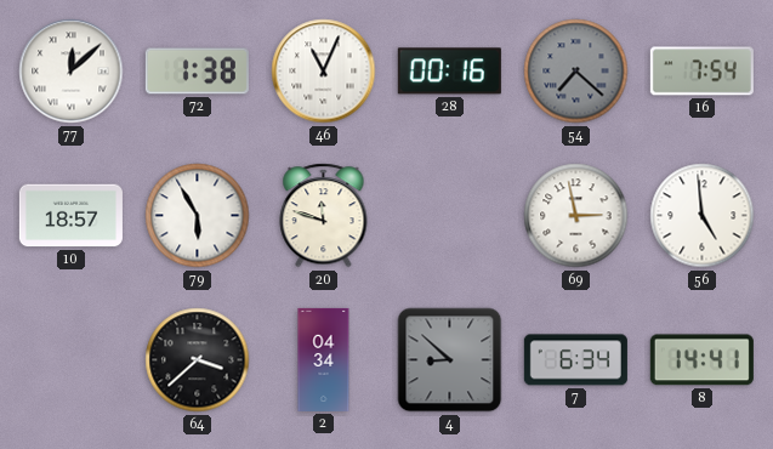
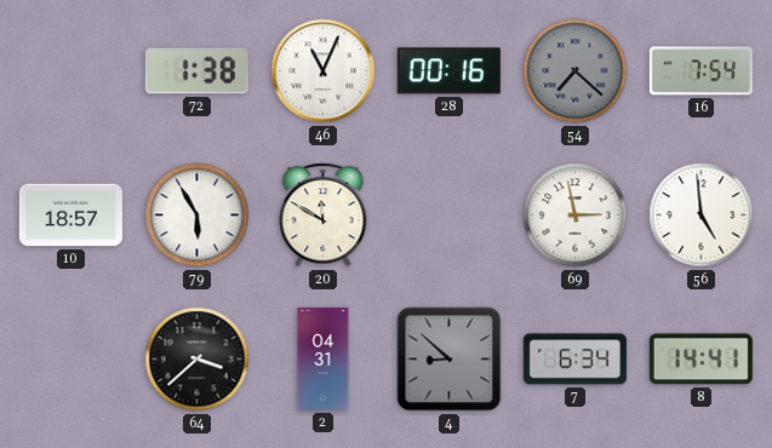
77: 12:08 -> none (72, 72)
20: 11:48 -> 11:50 (324, 216)
2: 04:34 -> 04:31 (324, 358)
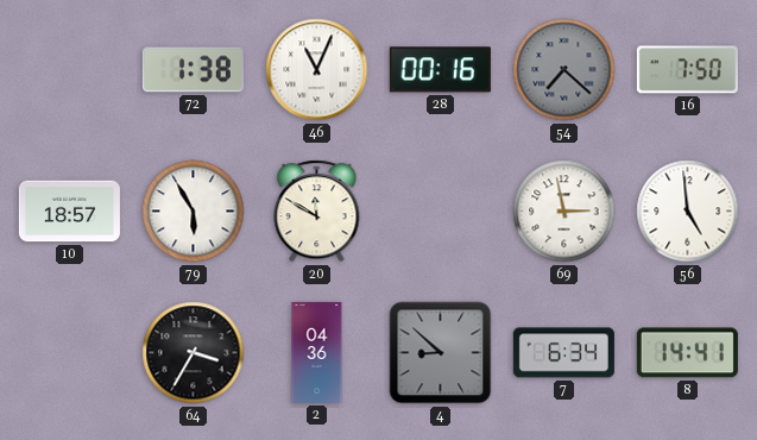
16: 7:54 -> 7:50 (687, 70)
64: 3:38 -> 3:35 (194, 353)
2: 04:31 -> 04:36 (317, 352)
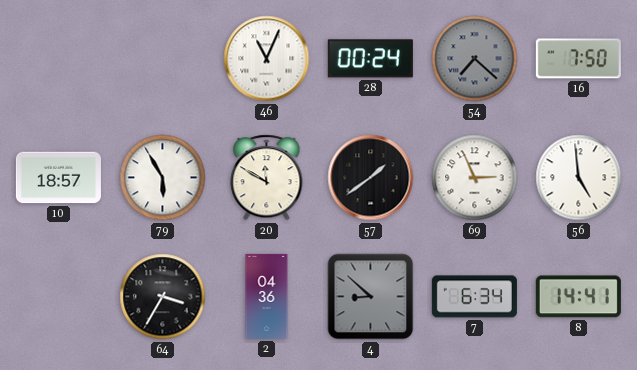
72: 1:38 -> none (193, 70)
28: 00:16 -> 00:24 (370, 59)
57: none -> 1:39 (371, 178)
69: 2:58 -> 2:56 (475, 178)
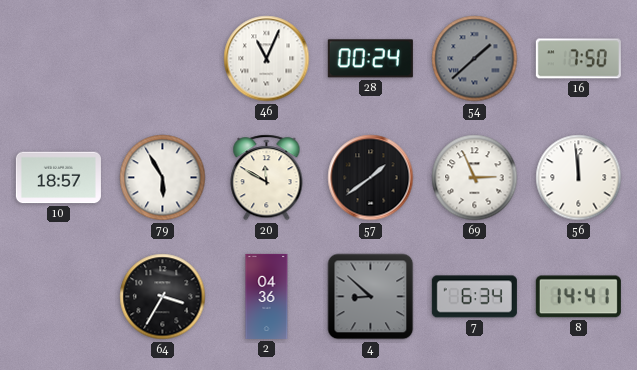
54: 7:22 -> 1:38 (475, 59)
56: 4:59 -> 11:59 (579, 178)
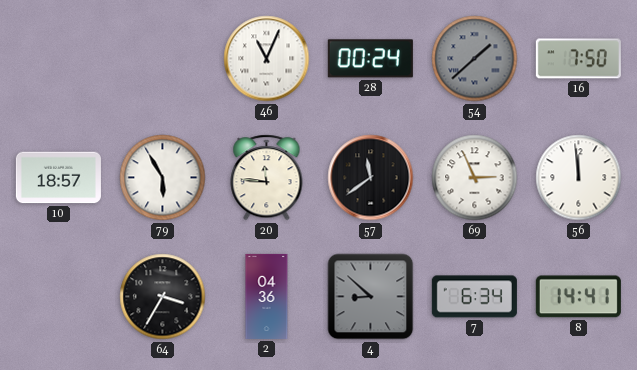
20: 11:50 -> 11:46 (267, 178)
57: 1:39 -> 11:39 (371, 178)
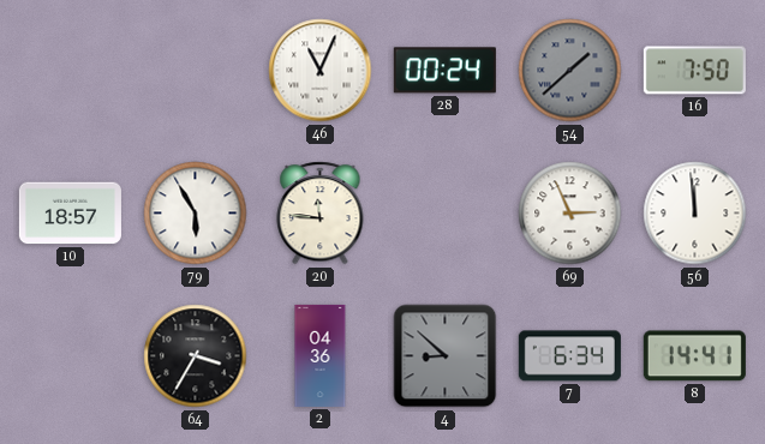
57: 11:39 -> none (371, 178)
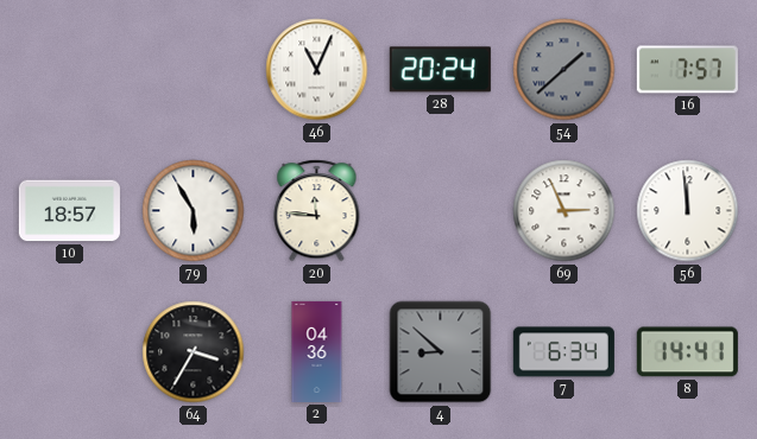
28: 00:24 -> 20:24 (440, 70)
16: 7:50 -> 7:57 (687, 70)
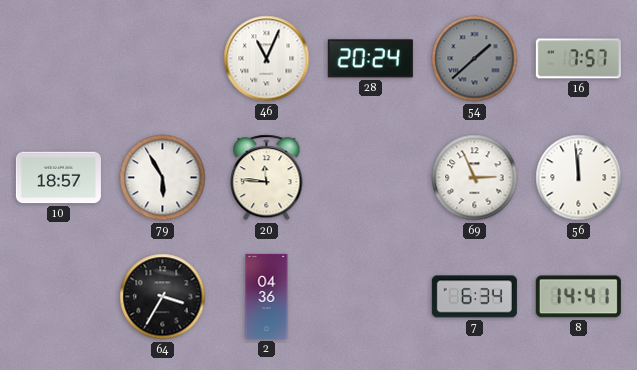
4: 8:52 -> none (441, 352)
